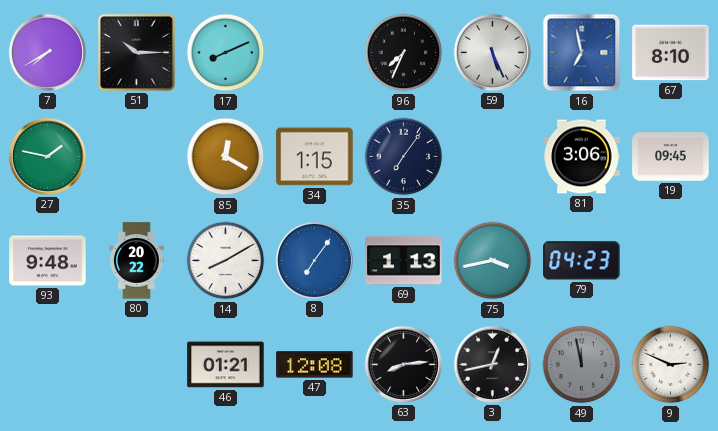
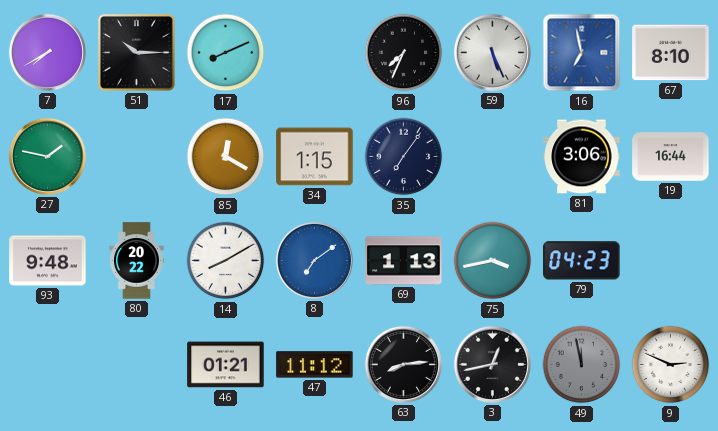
19: 09:45 -> 16:44 (671, 157)
8: 7:06 -> 7:09 (314, 260)
47: 12:08 -> 11:12 (315, 365)
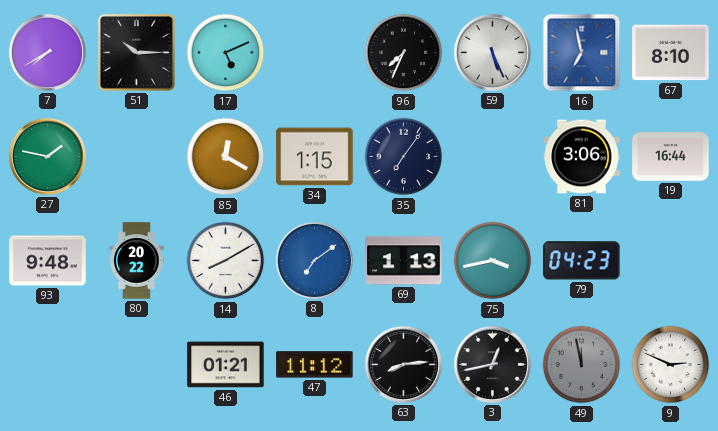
17: 8:11 -> 5:11 (226, 53)
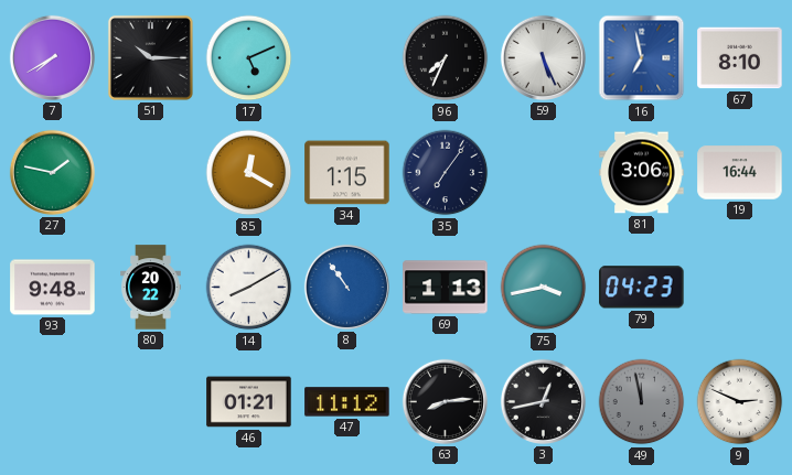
8: 7:09 -> 10:54 (346, 287)
